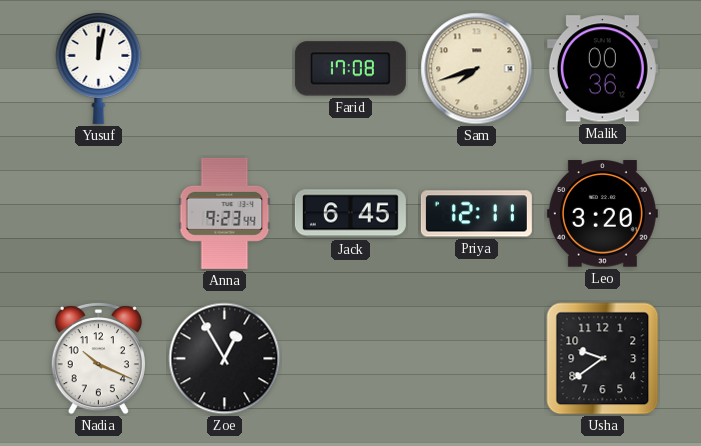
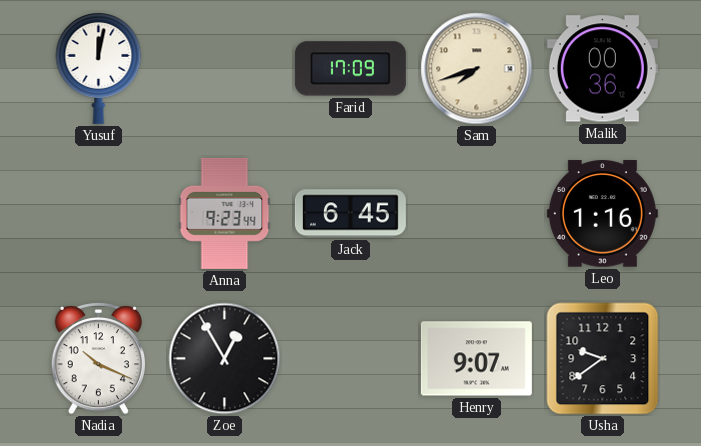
Farid: 17:08 -> 17:09 (350, 69)
Priya: 12:11 -> none (476, 214)
Leo: 3:20 -> 1:16 (602, 214)
Henry: none -> 9:07 (476, 359)
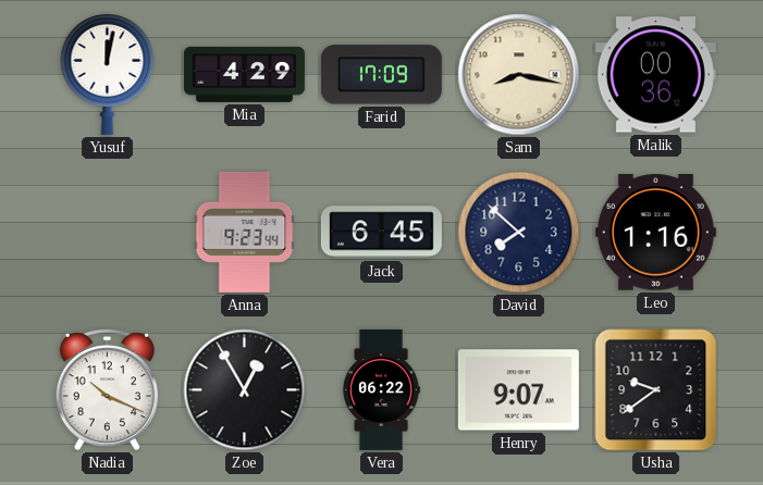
Mia: none -> 4:29 (244, 74)
Sam: 7:42 -> 8:17 (519, 75)
David: none -> 7:52 (519, 233)
Vera: none -> 06:22 (381, 389)
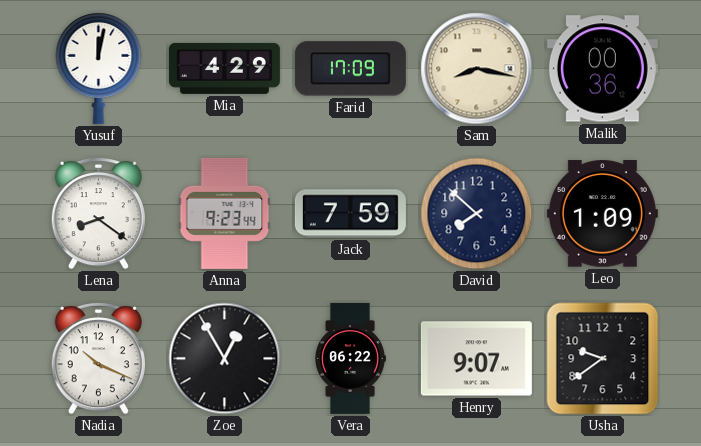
Lena: none -> 8:21 (98, 214)
Jack: 6:45 -> 7:59 (350, 214)
Leo: 1:16 -> 1:09 (602, 214)
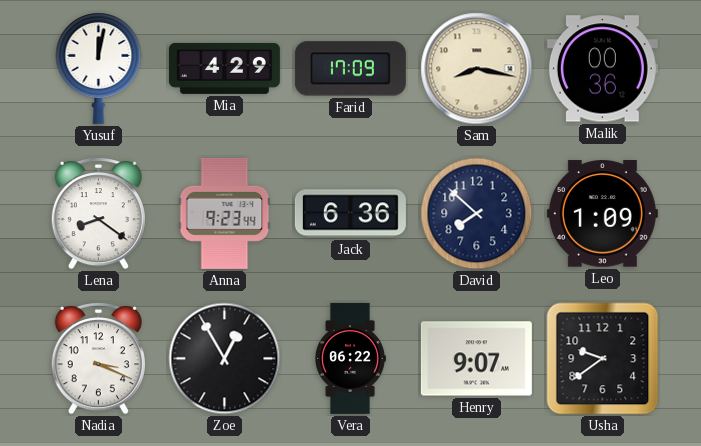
Jack: 7:59 -> 6:36 (350, 214)
Nadia: 10:19 -> 3:19 (98, 359)
